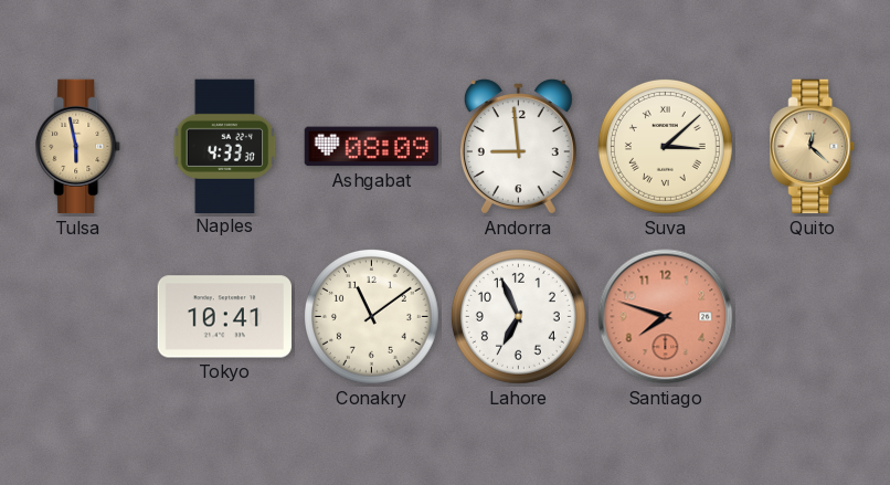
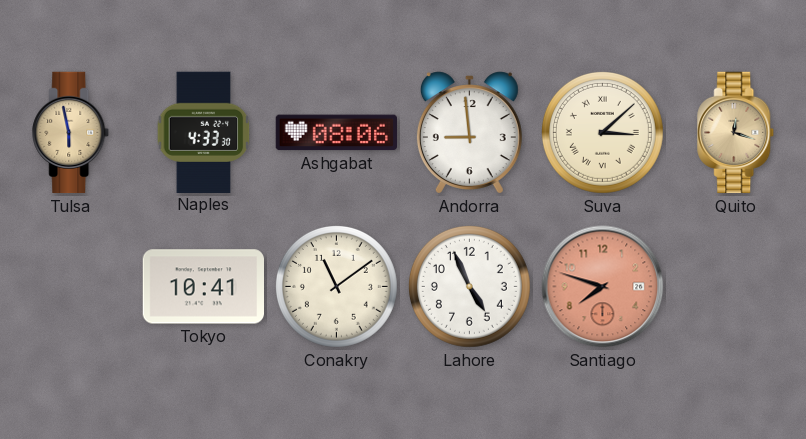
Ashgabat: 08:09 -> 08:06 (336, 133)
Quito: 12:22 -> 12:18 (736, 133)
Lahore: 6:56 -> 4:56 (469, 286)
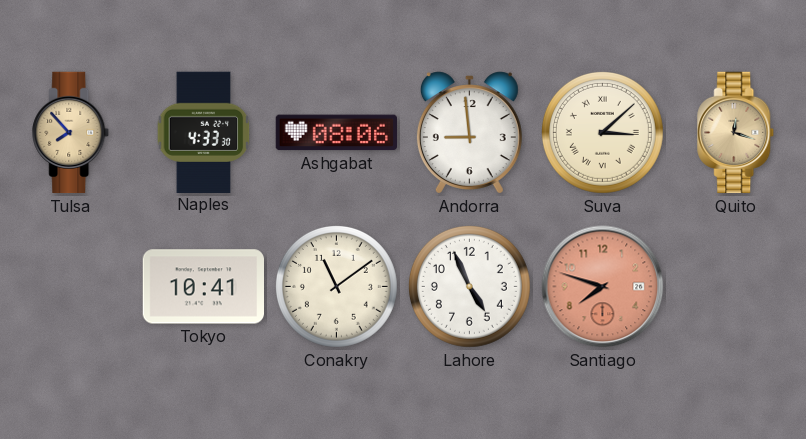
Tulsa: 5:58 -> 7:53 (71, 133)
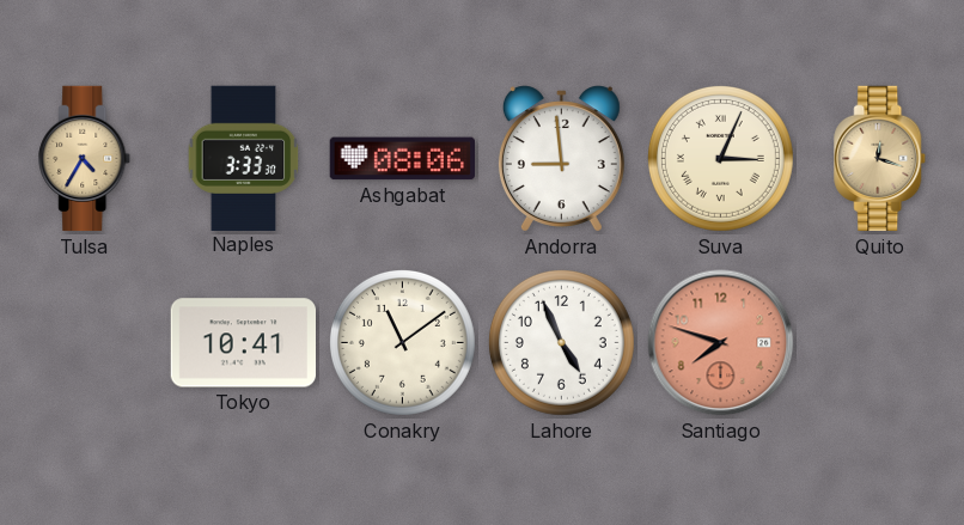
Tulsa: 7:53 -> 4:35 (85, 159)
Naples: 4:33 -> 3:33 (244, 158)
Suva: 3:08 -> 3:04 (720, 158)
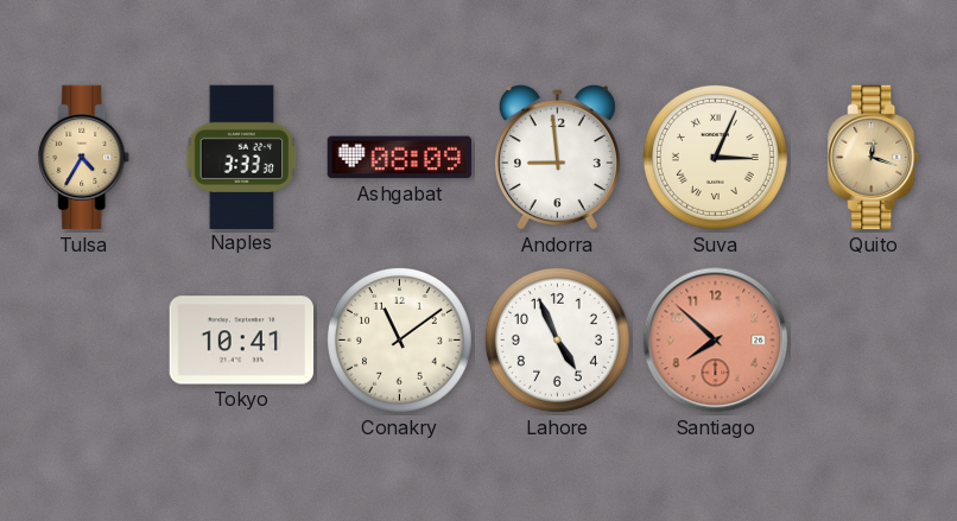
Ashgabat: 08:06 -> 08:09 (399, 158)
Santiago: 7:48 -> 7:52 (716, 341)
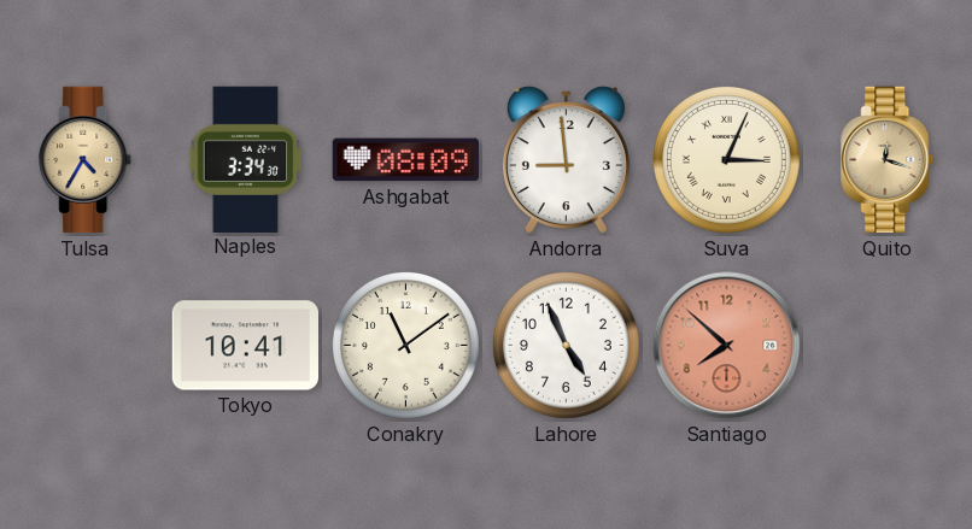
Naples: 3:33 -> 3:34 (246, 159)
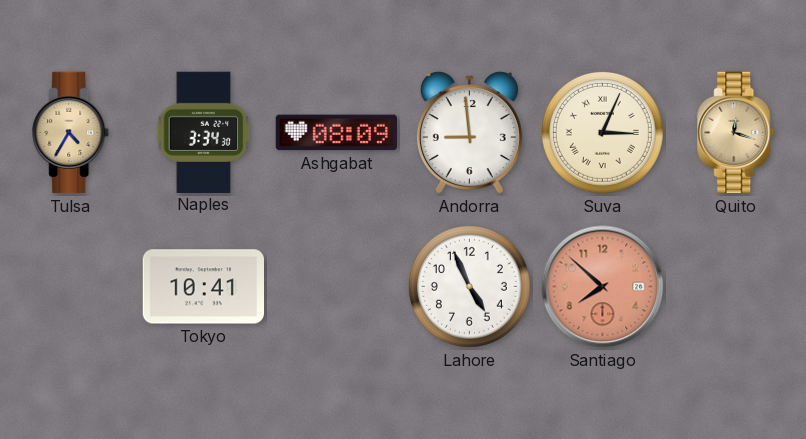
Conakry: 11:09 -> none (405, 345)
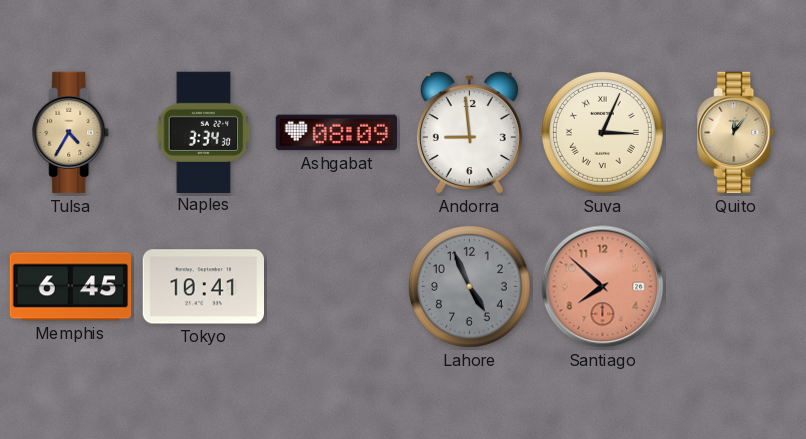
Quito: 12:18 -> 12:06 (736, 133)
Memphis: none -> 6:45 (71, 287)
Lahore dial: white -> grey (469, 286)
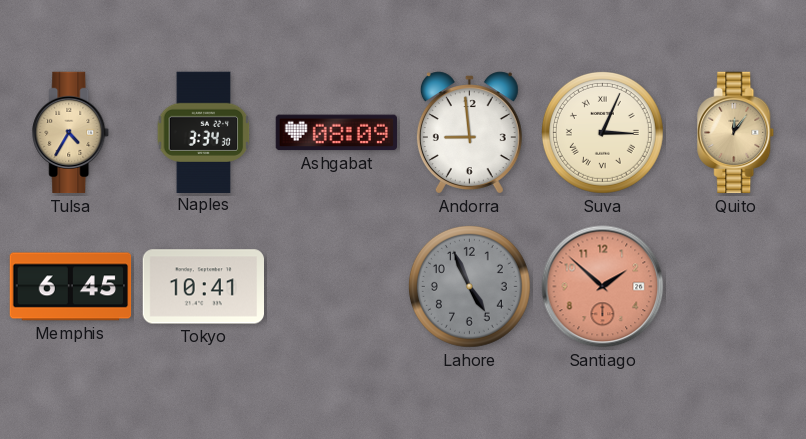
Santiago: 7:52 -> 1:52 (603, 287)
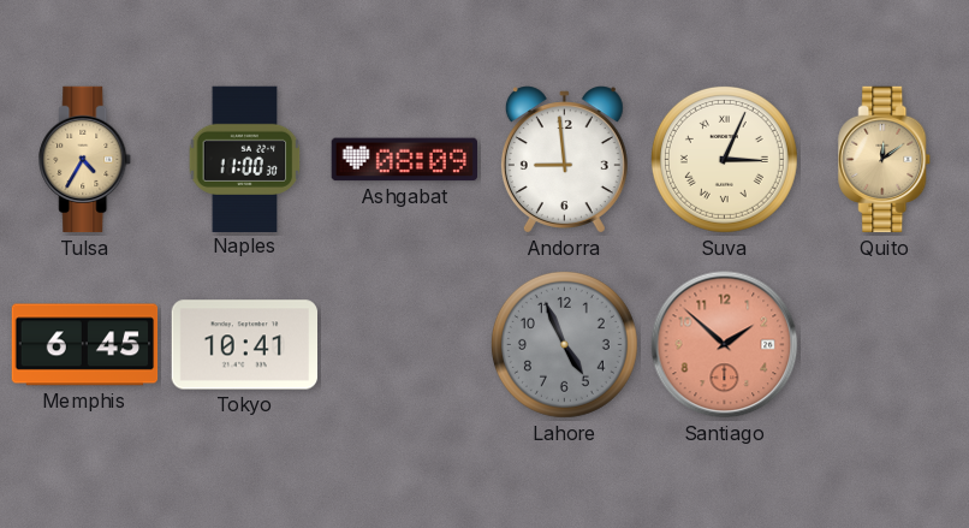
Naples: 3:34 -> 11:00 (245, 159)
Quito: 12:06 -> 12:09 (885, 160)
